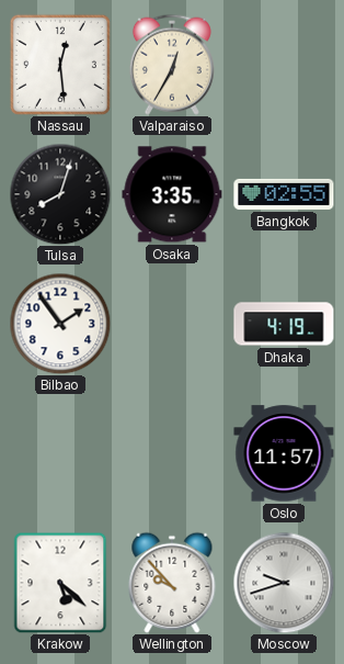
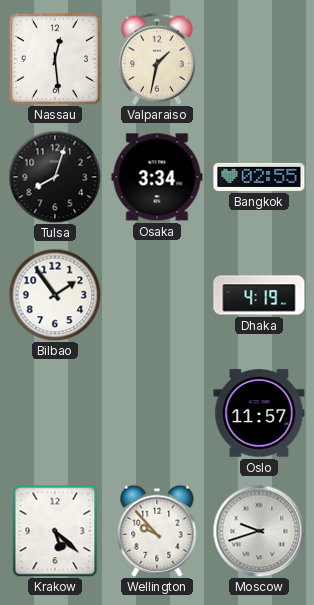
Valparaiso: 12:35 -> 1:32 (157, 59)
Osaka: 3:35 -> 3:34 (157, 177)
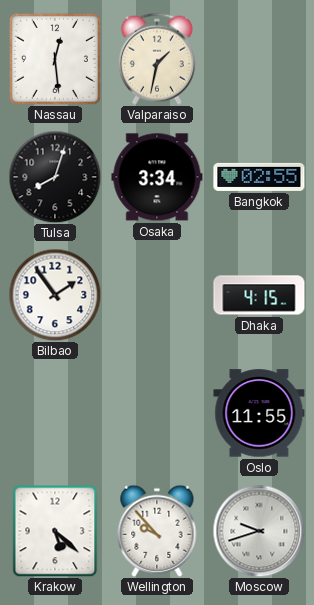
Dhaka: 4:19 -> 4:15 (259, 295)
Oslo: 11:57 -> 11:55 (259, 413)
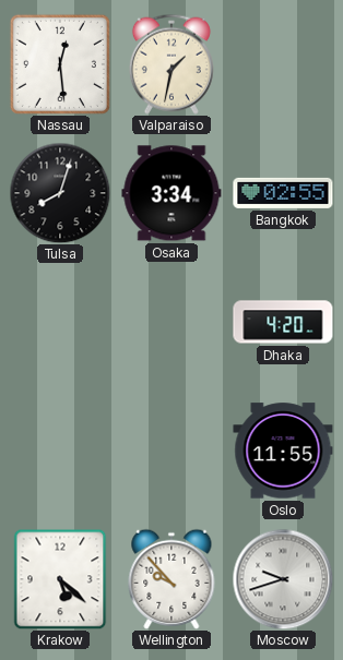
Bilbao: 1:54 -> none (55, 295)
Dhaka: 4:15 -> 4:20 (283, 322)
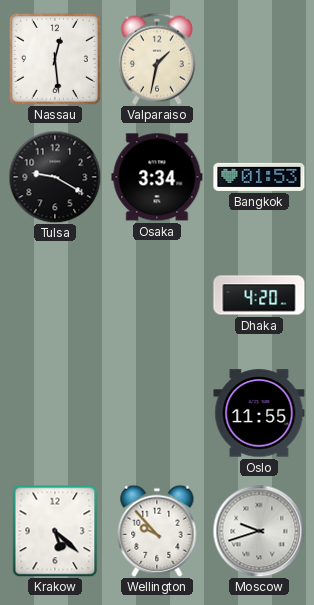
Tulsa: 8:03 -> 9:20 (55, 177)
Bangkok: 02:55 -> 01:53 (259, 177)
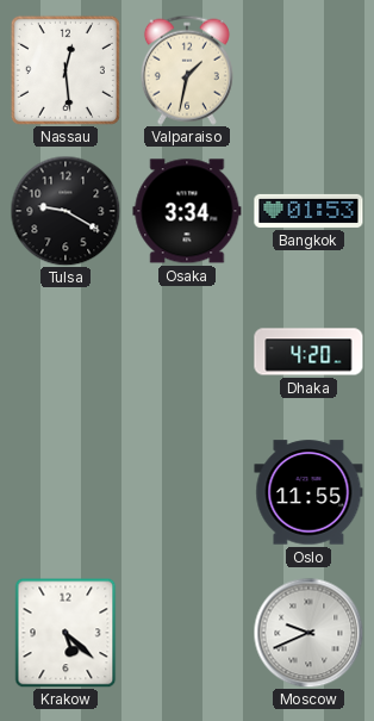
Wellington: 9:53 -> none (157, 531)
Moscow: 9:42 -> 9:41 (308, 633)
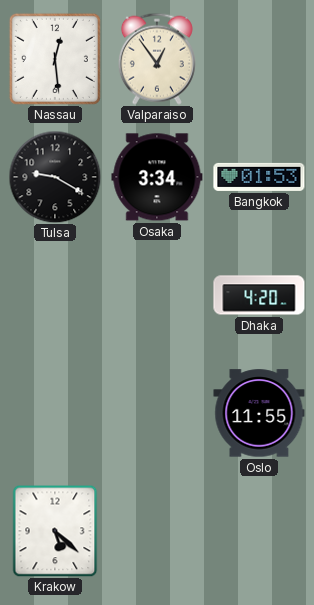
Valparaiso: 1:32 -> 12:54 (157, 59)
Moscow: 9:41 -> none (308, 633)
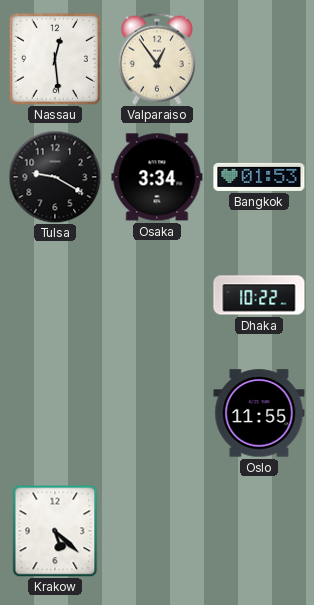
Dhaka: 4:20 -> 10:22 (259, 295)
